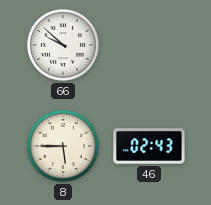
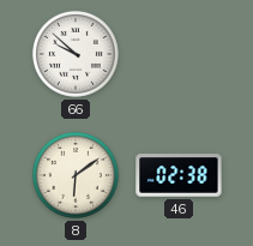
8: 5:45 -> 6:09 (76, 175)
46: 02:43 -> 02:38 (179, 175)
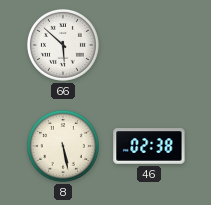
66: 9:52 -> 5:52 (63, 45)
8: 6:09 -> 5:28 (63, 146)
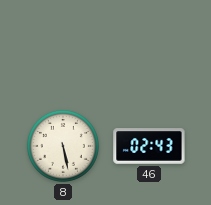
66: 5:52 -> none (63, 45)
46: 02:38 -> 02:43 (149, 146)
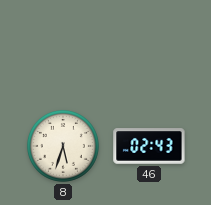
8: 5:28 -> 5:33 (63, 146)
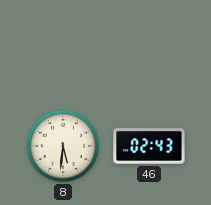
8: 5:33 -> 5:31 (63, 146)
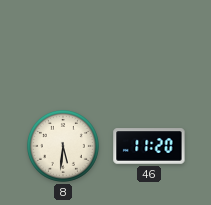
46: 02:43 -> 11:20 (149, 146)
